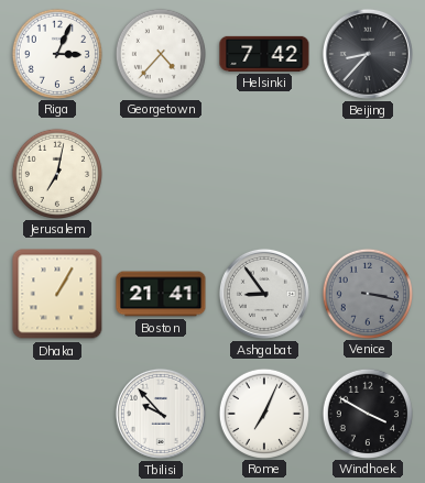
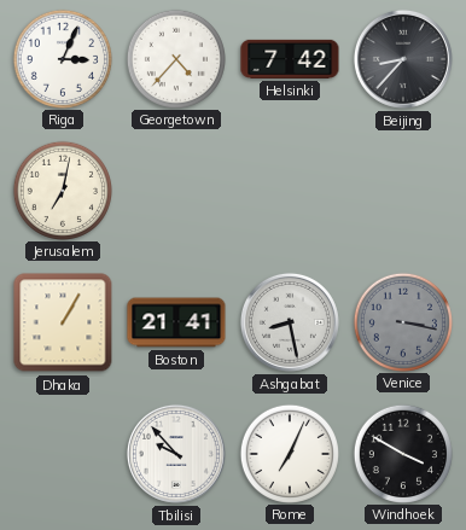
Ashgabat: 8:54 -> 8:28 (290, 322)
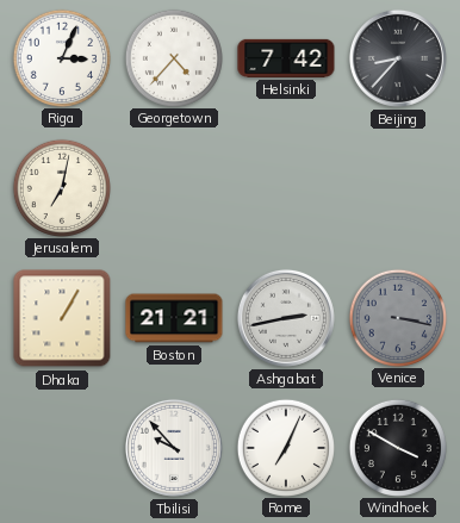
Boston: 21:41 -> 21:21 (174, 318)
Ashgabat: 8:28 -> 2:43 (286, 318)
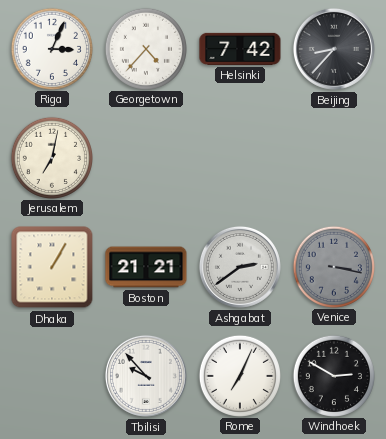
Ashgabat: 2:43 -> 2:39 (240, 267)
Windhoek: 3:50 -> 2:50 (333, 375)
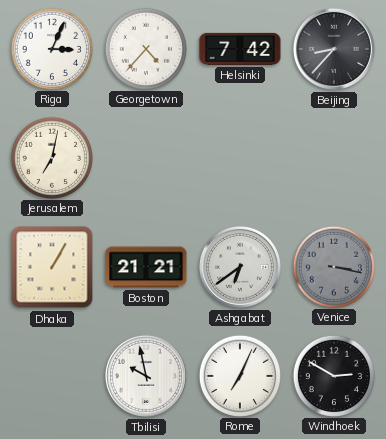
Ashgabat: 2:39 -> 6:39 (240, 267)
Tbilisi: 9:53 -> 9:58 (146, 376)
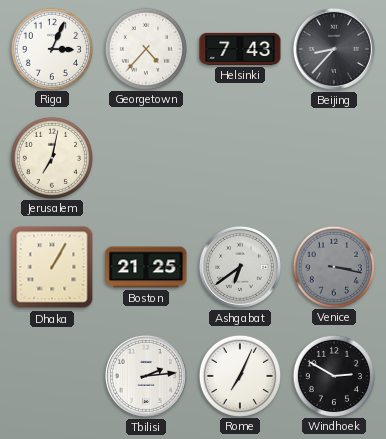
Helsinki: 7:42 -> 7:43 (240, 49)
Boston: 21:21 -> 21:25 (146, 267)
Tbilisi: 9:58 -> 2:14 (146, 376)
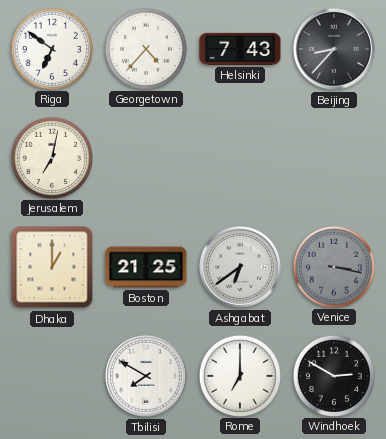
Riga: 3:04 -> 6:51 (51, 48)
Dhaka: 1:05 -> 1:00 (52, 267)
Tbilisi: 2:14 -> 7:50 (146, 376)
Rome: 7:04 -> 7:00 (239, 375)
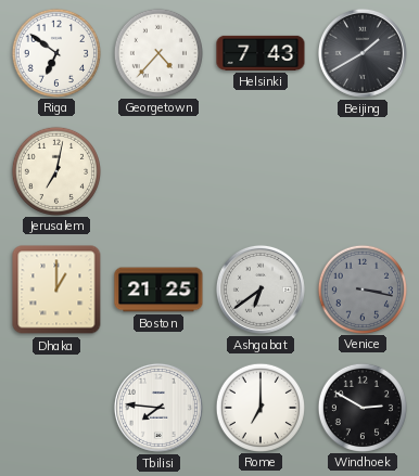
Beijing: 8:37 -> 1:40 (363, 53)
Tbilisi: 7:50 -> 7:46 (158, 408)
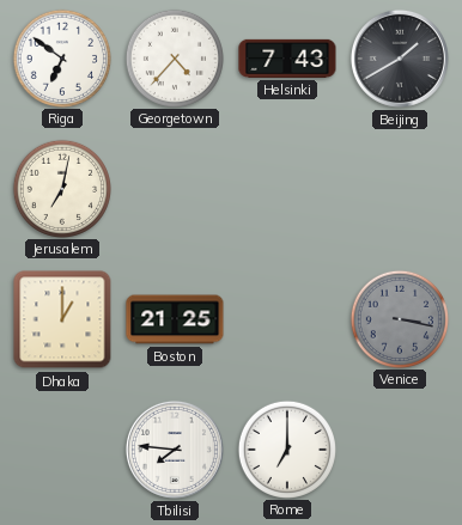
Ashgabat: 6:39 -> none (261, 290)
Windhoek: 2:50 -> none (361, 407)
